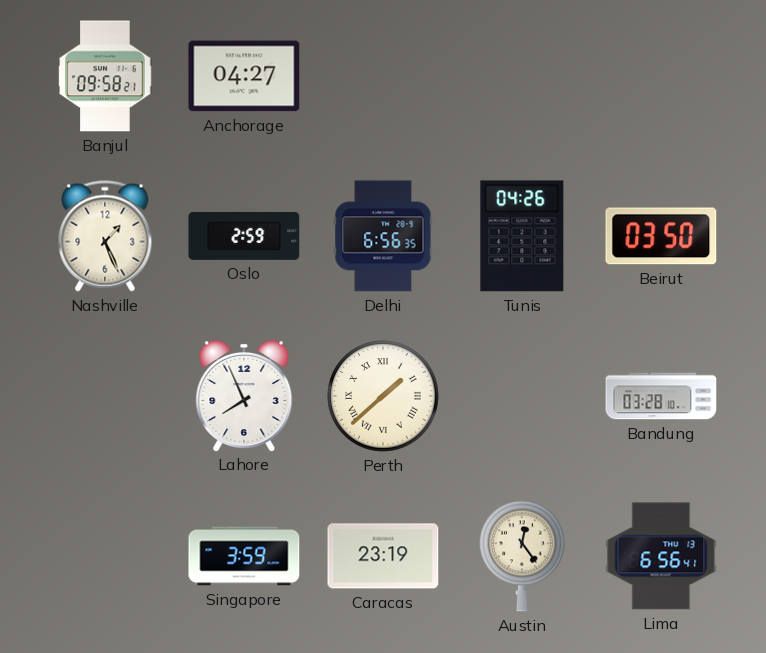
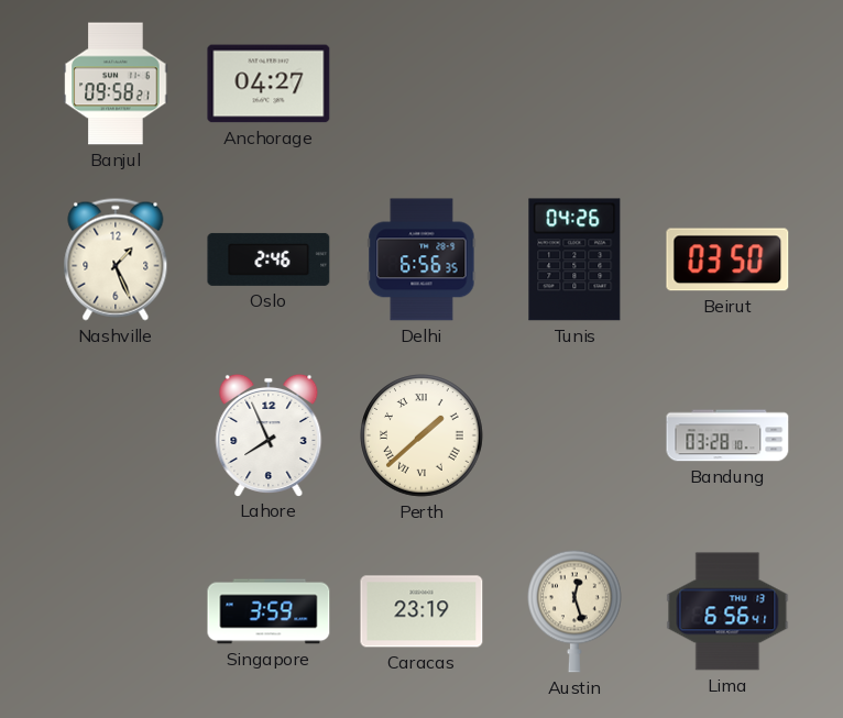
Oslo: 2:59 -> 2:46 (269, 259)
Austin: 12:24 -> 12:27 (576, 611)
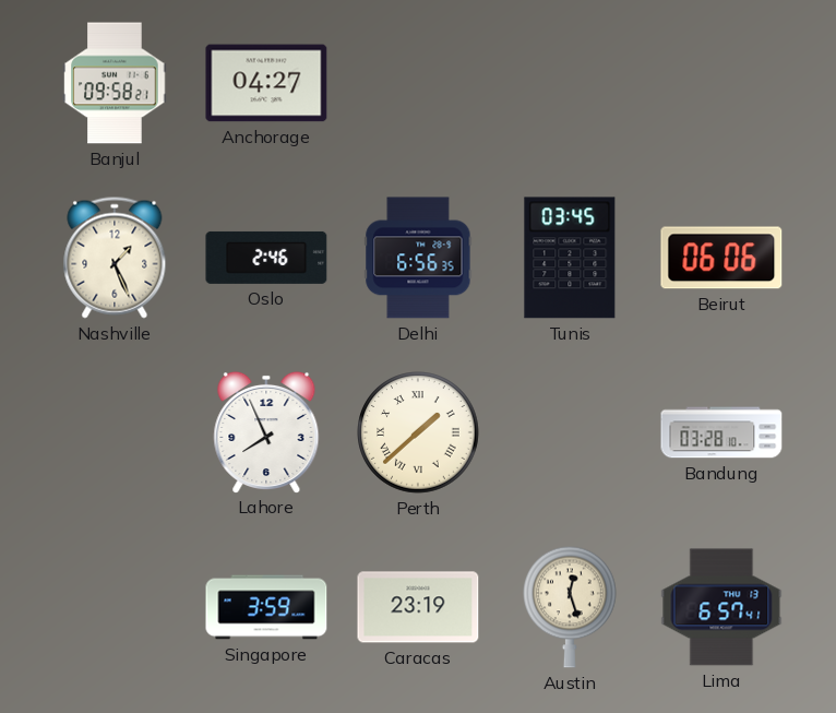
Tunis: 04:26 -> 03:45 (570, 258)
Beirut: 03:50 -> 06:06 (721, 258)
Lima: 6:56 -> 6:57 (721, 607)
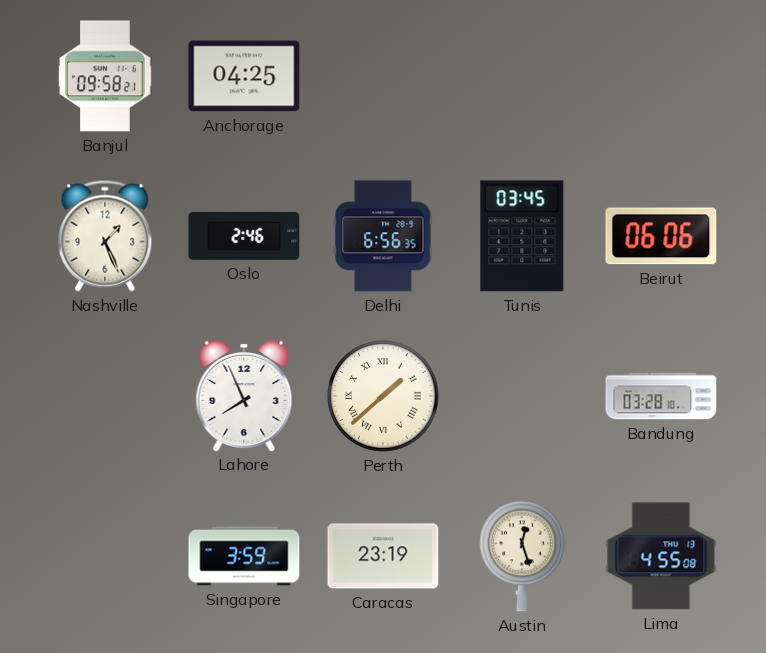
Anchorage: 04:27 -> 04:25 (244, 76)
Lima: 6:57 -> 4:55 (661, 556)
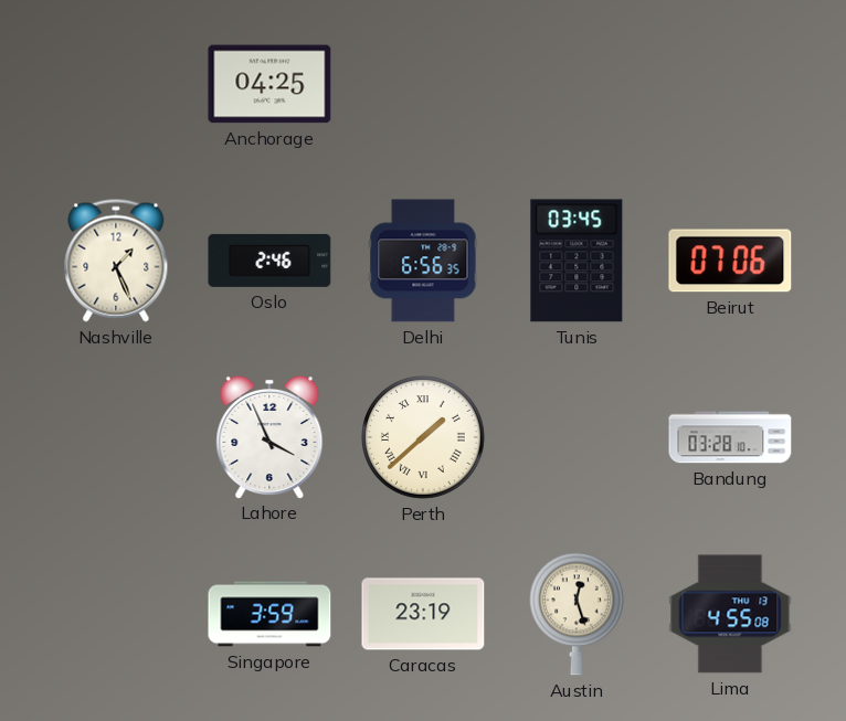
Banjul: 09:58 -> none (105, 76)
Beirut: 06:06 -> 07:06 (730, 261)
Lahore: 7:56 -> 3:56 (269, 436)
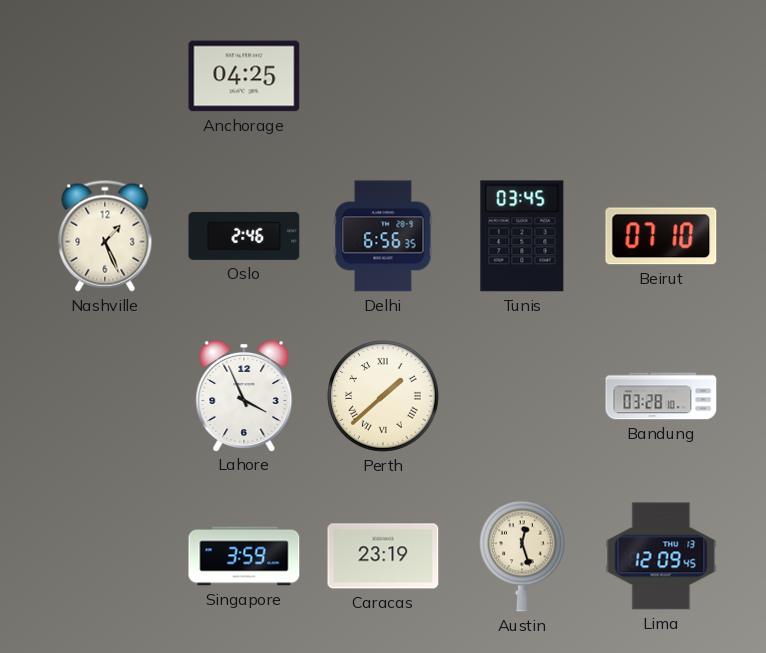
Beirut: 07:06 -> 07:10 (661, 236)
Lima: 4:55 -> 12:09 (661, 556)
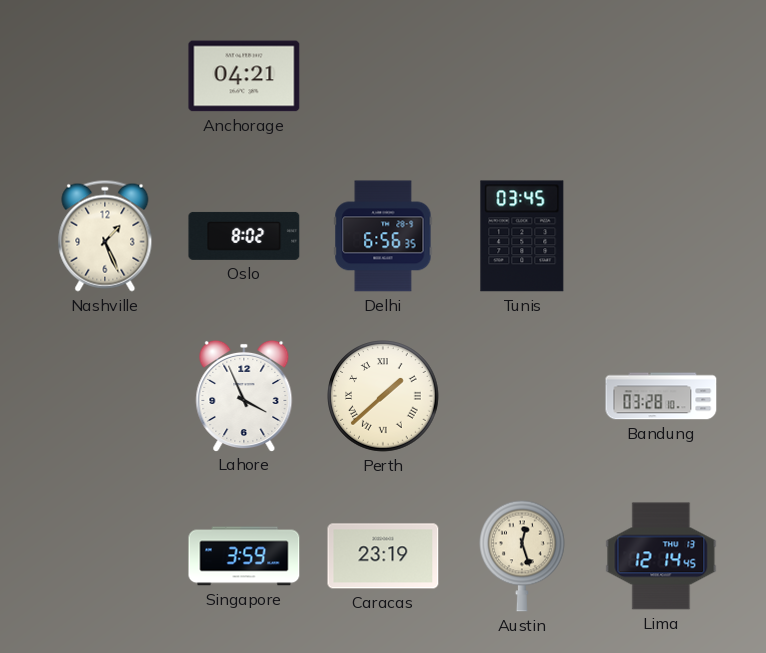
Anchorage: 04:25 -> 04:21 (244, 76)
Oslo: 2:46 -> 8:02 (244, 236)
Beirut: 07:10 -> none (661, 236)
Lima: 12:09 -> 12:14 (661, 556)
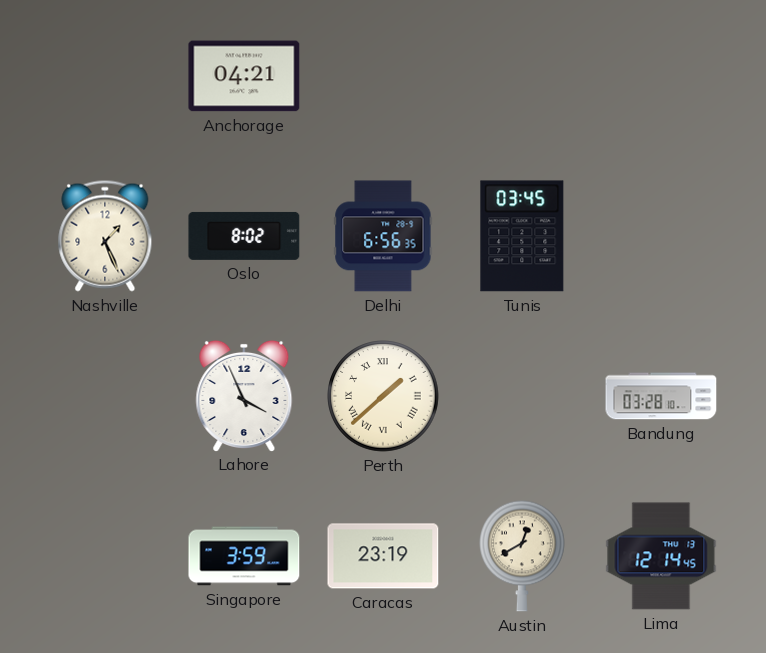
Austin: 12:27 -> 12:40 (523, 556)
